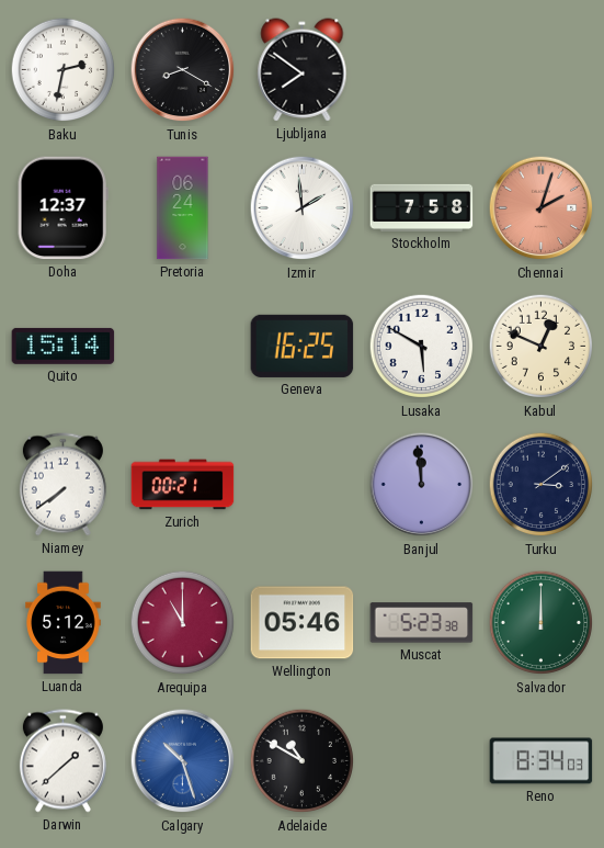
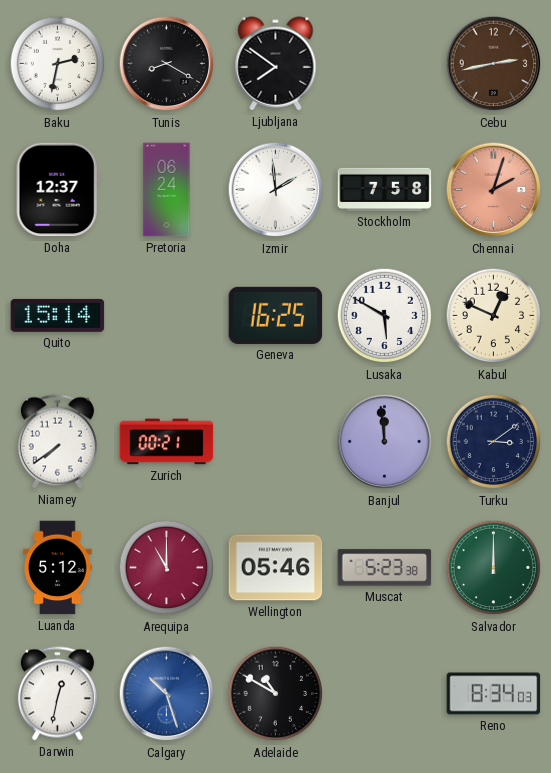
Cebu: none -> 2:43 (494, 64)
Darwin: 1:38 -> 12:32 (57, 694)
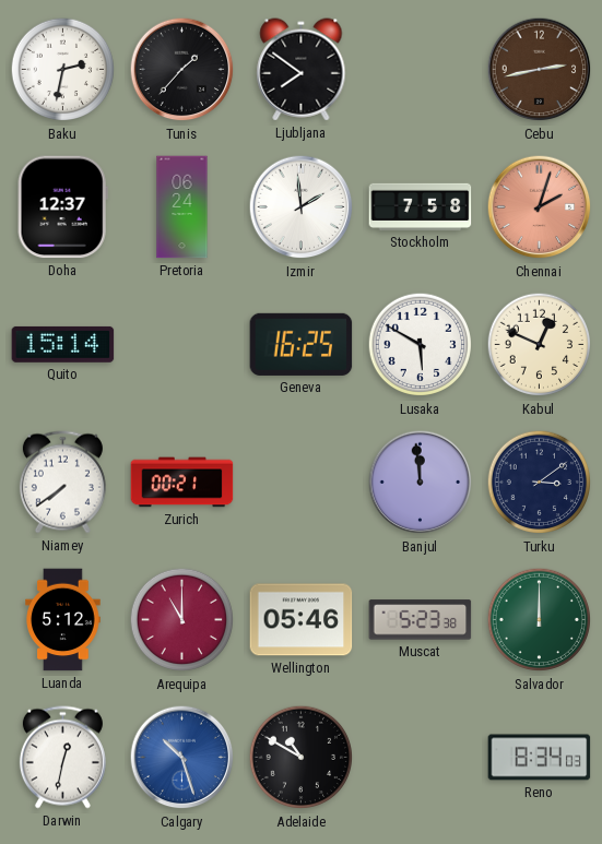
Tunis: 8:20 -> 1:37 (182, 70)
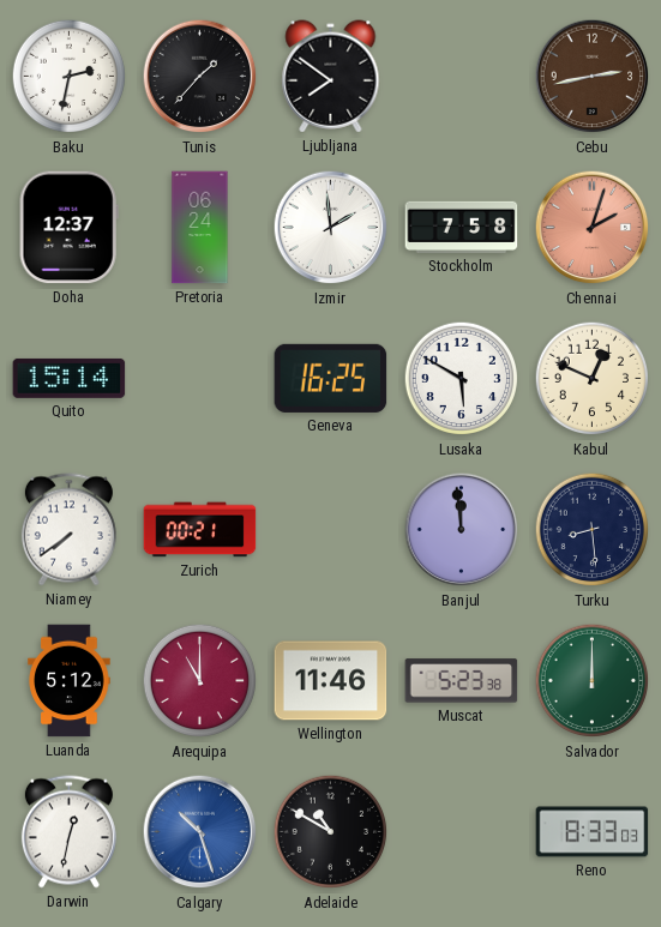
Turku: 3:09 -> 8:29 (593, 530)
Wellington: 05:46 -> 11:46 (331, 681)
Reno: 8:34 -> 8:33 (593, 832)
